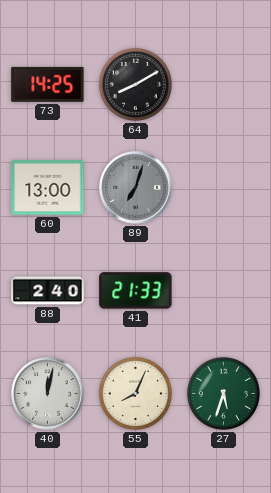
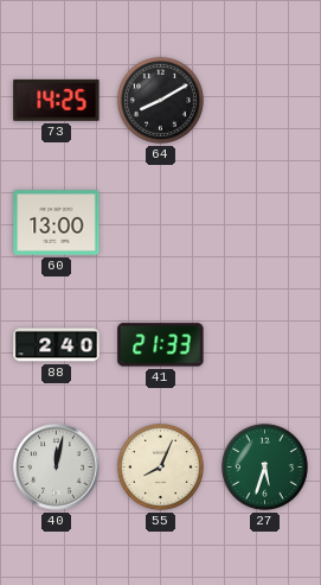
89: 7:03 -> none (136, 188)
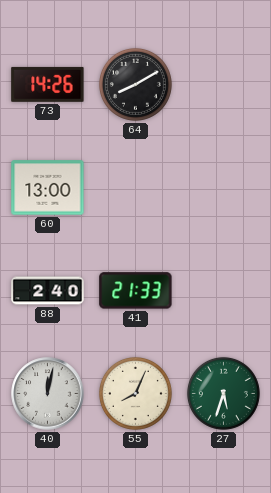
73: 14:25 -> 14:26 (48, 84)
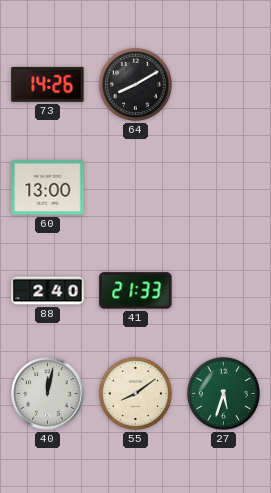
55: 8:04 -> 8:09 (135, 393)
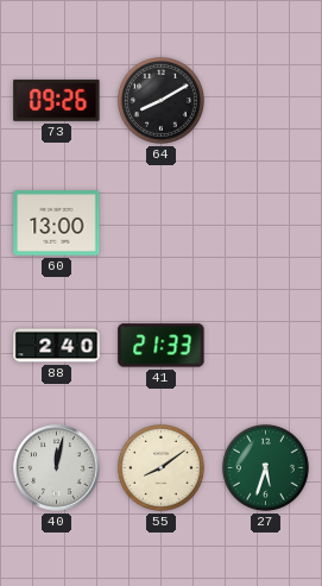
73: 14:26 -> 09:26 (57, 100)
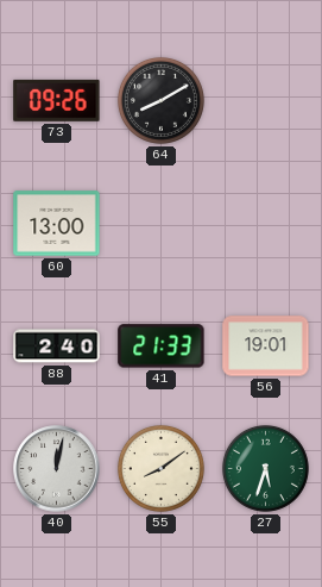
56: none -> 19:01 (266, 346)
